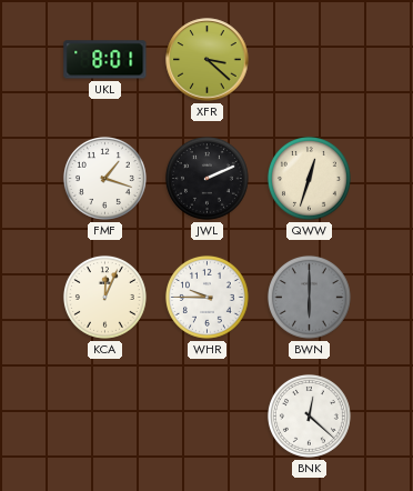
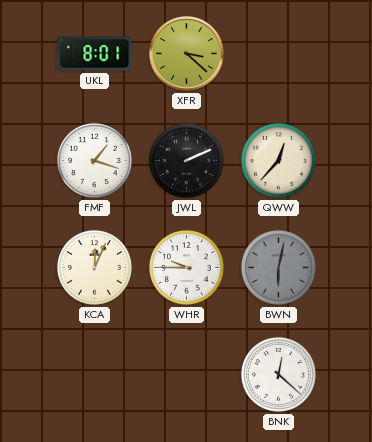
QWW: 12:33 -> 12:37 (278, 160)
BWN: 6:00 -> 6:02 (278, 267)
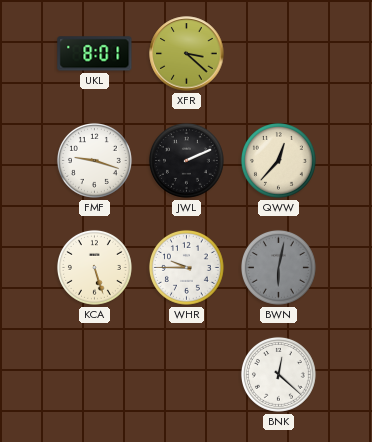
FMF: 1:18 -> 9:18 (94, 160)
KCA: 12:04 -> 5:27 (94, 267)
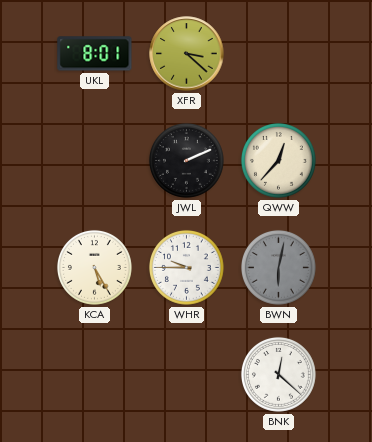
FMF: 9:18 -> none (94, 160)
KCA: 5:27 -> 5:25 (94, 267)
